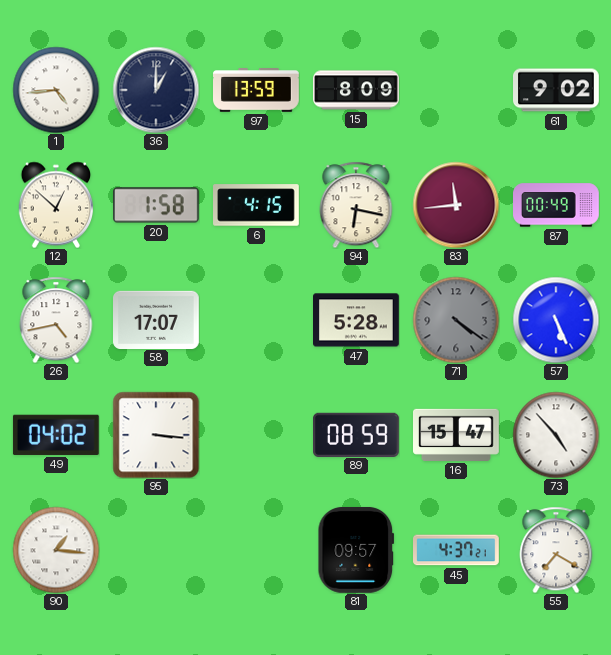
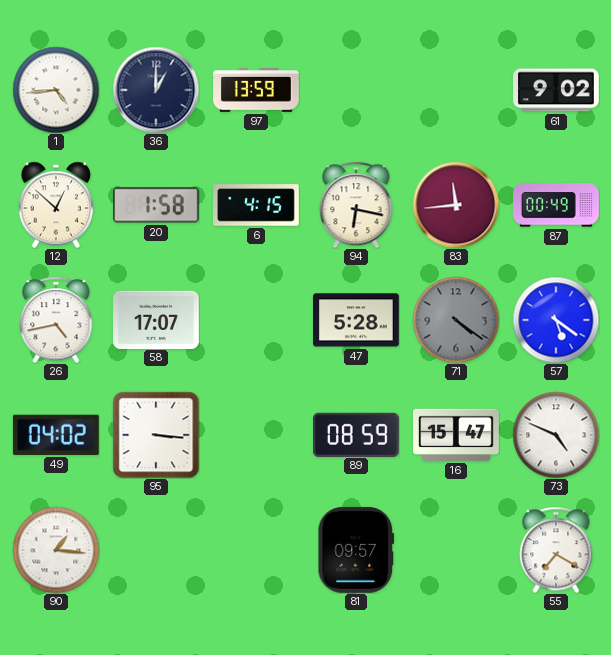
15: 8:09 -> none (356, 90)
57: 5:26 -> 5:21 (556, 320)
73: 4:53 -> 4:49 (556, 435)
45: 4:37 -> none (457, 550)
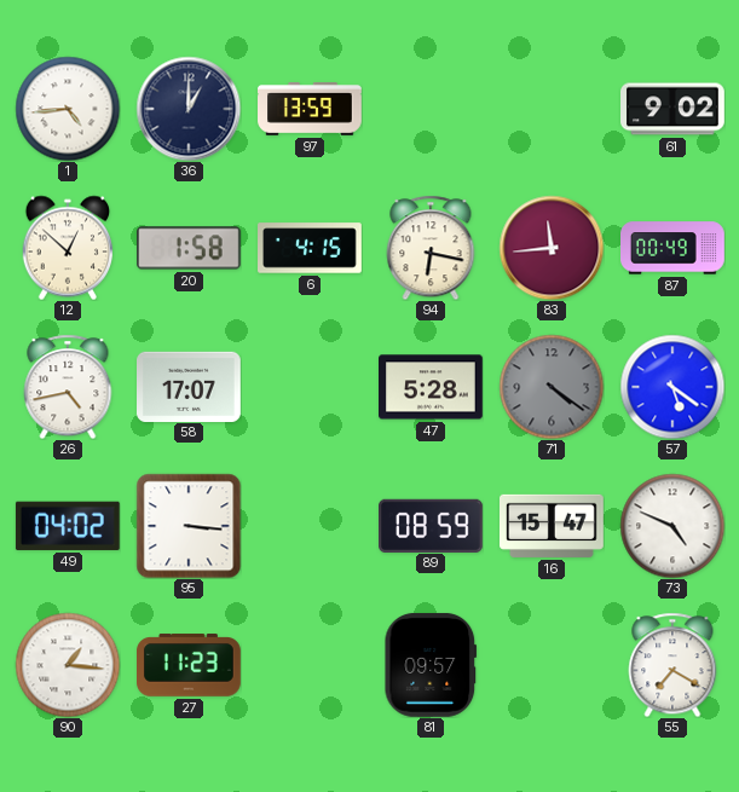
27: none -> 11:23 (190, 665)
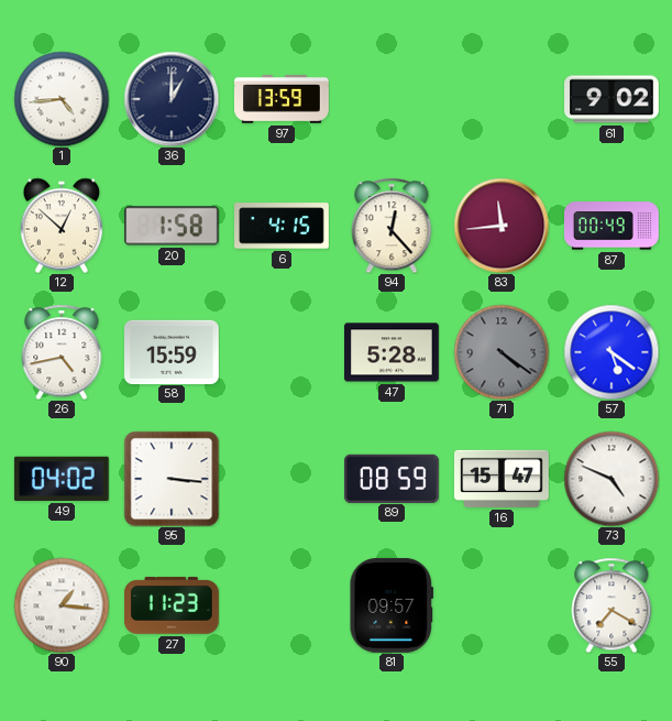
94: 6:17 -> 12:23 (392, 226)
58: 17:07 -> 15:59 (173, 351)
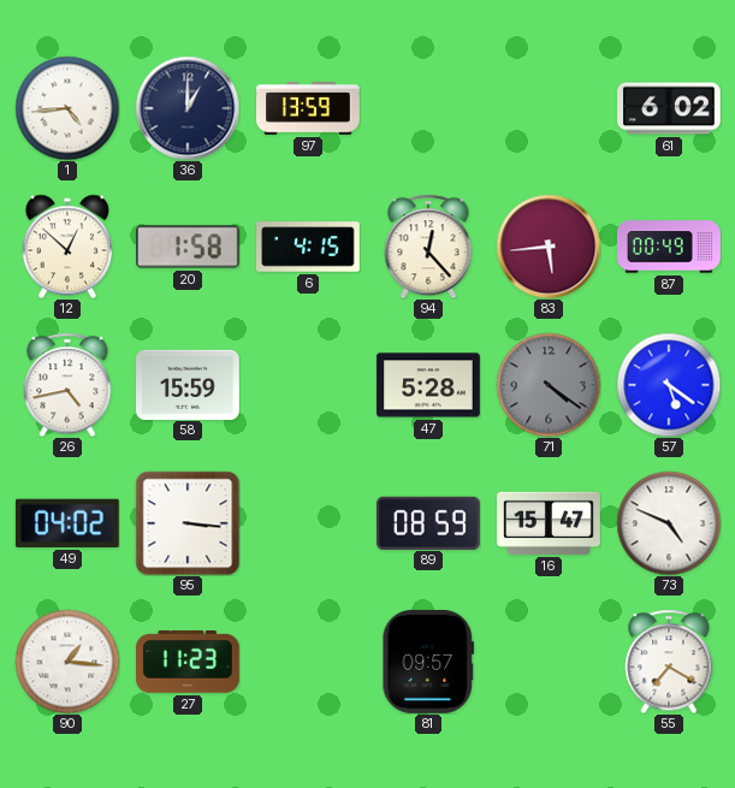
61: 9:02 -> 6:02 (670, 108)
83: 11:44 -> 5:44 (549, 247)
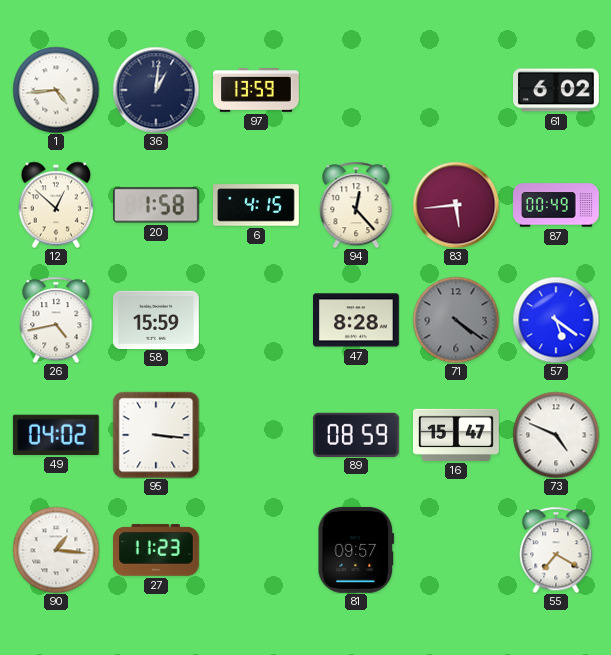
36: 1:00 -> 1:01 (156, 90)
47: 5:28 -> 8:28 (357, 320)
